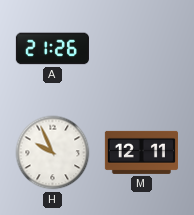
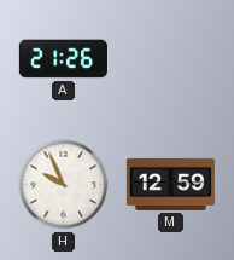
M: 12:11 -> 12:59 (170, 184)
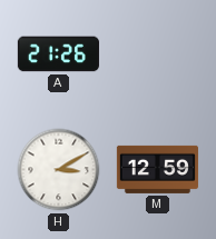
H: 9:56 -> 3:10 (59, 170)
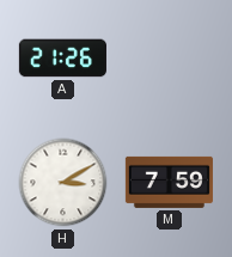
M: 12:59 -> 7:59 (169, 182)
